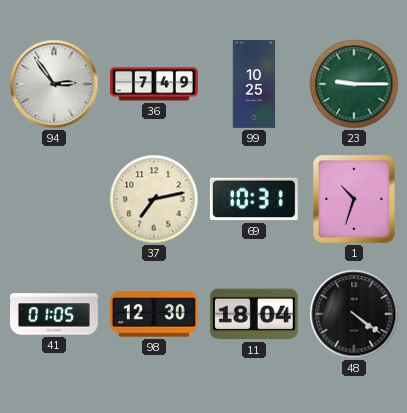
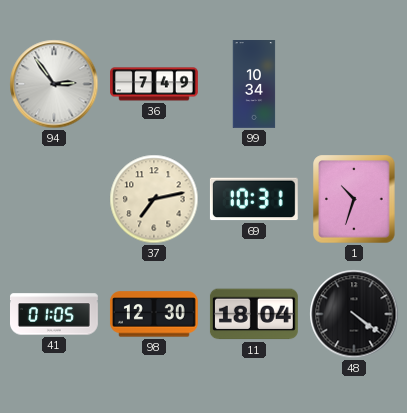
99: 10:25 -> 10:34 (254, 85)
23: 9:15 -> none (354, 84)
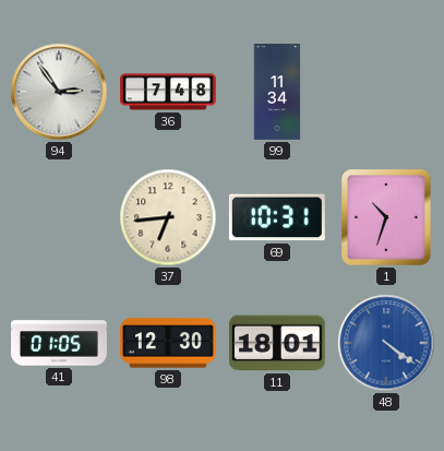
36: 7:49 -> 7:48 (169, 92)
99: 10:34 -> 11:34 (277, 93)
37: 7:13 -> 6:44 (168, 217)
11: 18:04 -> 18:01 (277, 343)
48 dial: black -> blue (386, 343)
